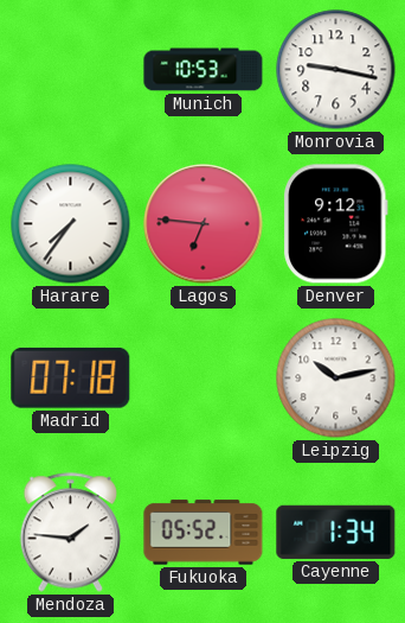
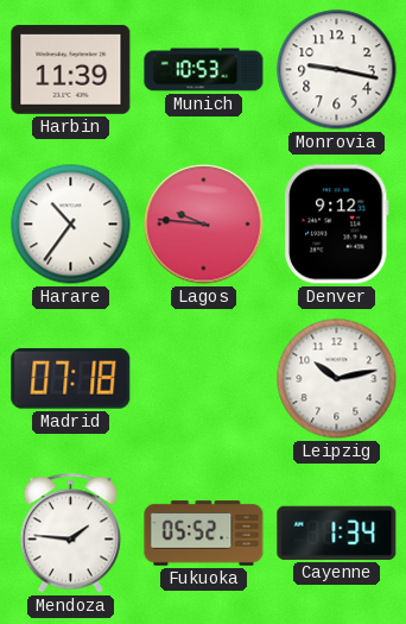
Harbin: none -> 11:39 (71, 69)
Harare: 7:36 -> 10:36 (71, 225)
Lagos: 6:46 -> 9:46 (204, 225)
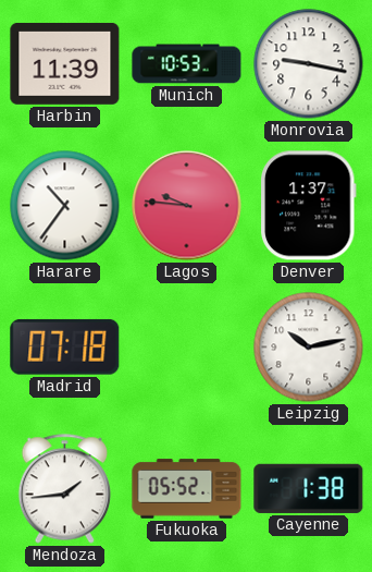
Denver: 9:12 -> 1:37 (308, 206)
Mendoza: 1:46 -> 1:44 (64, 489)
Cayenne: 1:34 -> 1:38 (309, 488)
